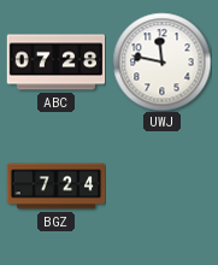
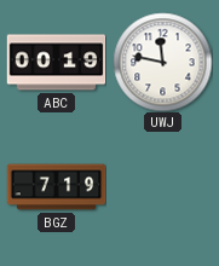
ABC: 07:28 -> 00:19 (56, 63)
BGZ: 7:24 -> 7:19 (56, 187)
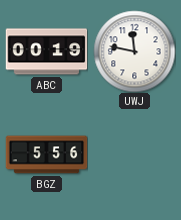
BGZ: 7:19 -> 5:56 (46, 155)
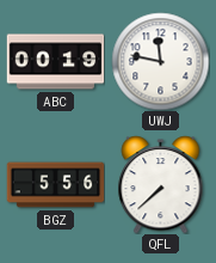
QFL: none -> 7:38 (161, 185)
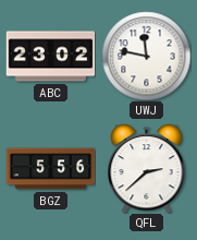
ABC: 00:19 -> 23:02 (50, 57)
QFL: 7:38 -> 2:38 (147, 169)
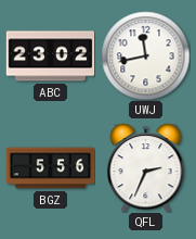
UWJ: 11:47 -> 11:43 (145, 55)
QFL: 2:38 -> 2:34 (146, 168)
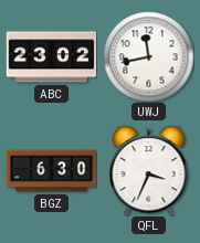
BGZ: 5:56 -> 6:30 (51, 171)
QFL: 2:34 -> 3:34 (149, 171)
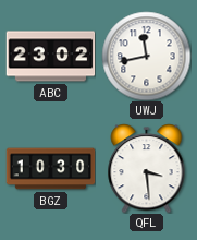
BGZ: 6:30 -> 10:30 (50, 169)
QFL: 3:34 -> 3:29 (147, 169)
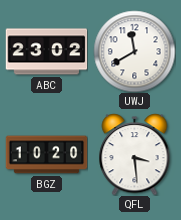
UWJ: 11:43 -> 11:40 (134, 51)
BGZ: 10:30 -> 10:20 (46, 155)
